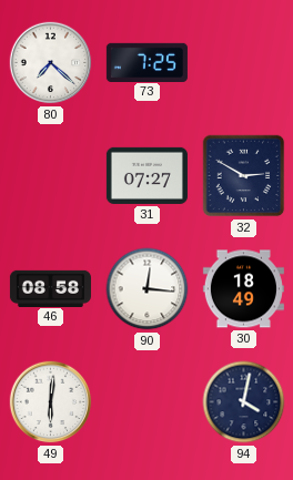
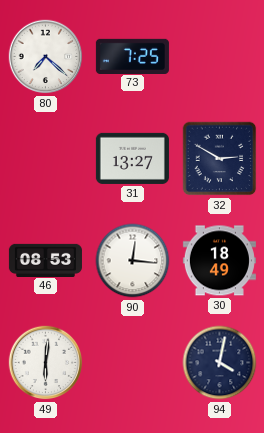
31: 07:27 -> 13:27 (132, 158)
46: 08:58 -> 08:53 (45, 260)
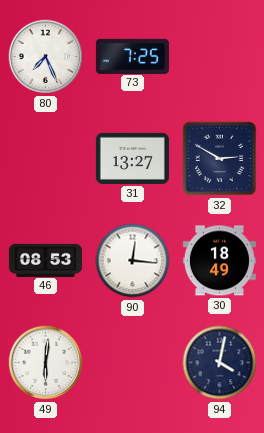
80: 7:22 -> 7:26 (46, 57)
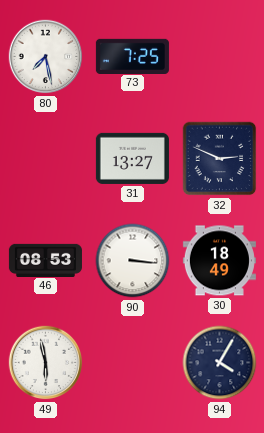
80: 7:26 -> 7:28 (46, 57)
32: 2:50 -> 2:49 (220, 159)
90: 12:16 -> 3:16 (133, 261)
49: 6:01 -> 5:58 (46, 363)
94: 4:02 -> 4:05 (220, 363)
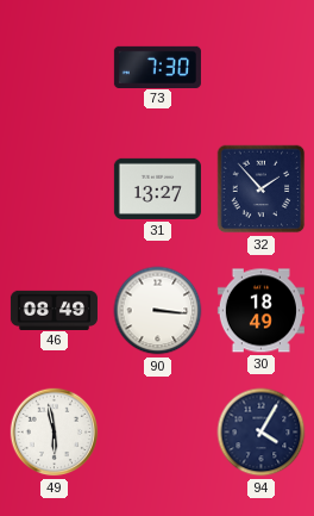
80: 7:28 -> none (46, 57)
73: 7:25 -> 7:30 (157, 67)
32: 2:49 -> 1:53 (262, 189)
46: 08:53 -> 08:49 (54, 310)
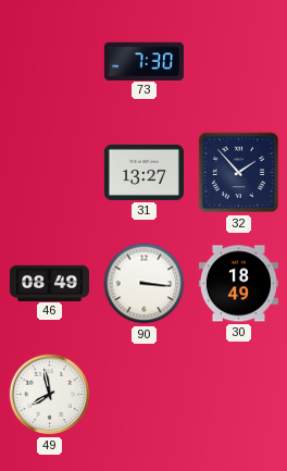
49: 5:58 -> 7:58 (50, 395)
94: 4:05 -> none (262, 433)
